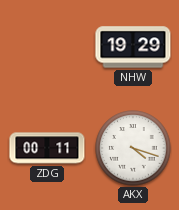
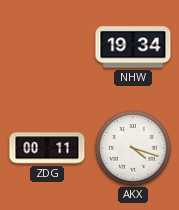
NHW: 19:29 -> 19:34 (133, 47)
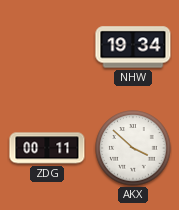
AKX: 4:18 -> 3:52 (133, 148)
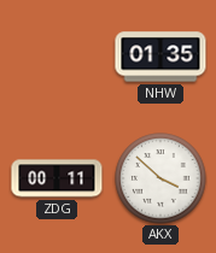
NHW: 19:34 -> 01:35 (160, 57)
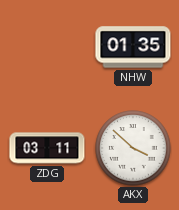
ZDG: 00:11 -> 03:11 (47, 148)
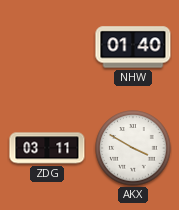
NHW: 01:35 -> 01:40 (133, 47)
AKX: 3:52 -> 3:50 (133, 148)
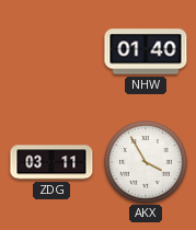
AKX: 3:50 -> 3:55 (146, 162)
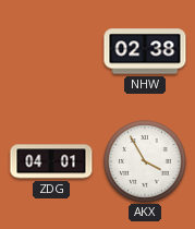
NHW: 01:40 -> 02:38 (145, 51)
ZDG: 03:11 -> 04:01 (51, 161)
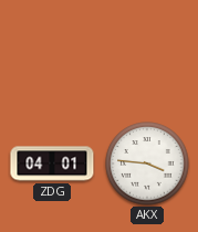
NHW: 02:38 -> none (145, 51)
AKX: 3:55 -> 3:46 (147, 164)
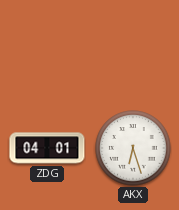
AKX: 3:46 -> 6:27 (133, 148)
